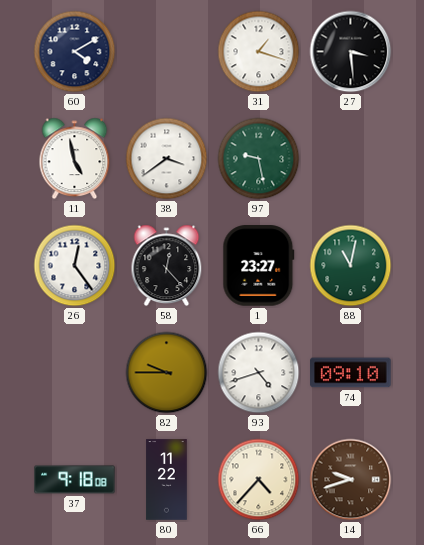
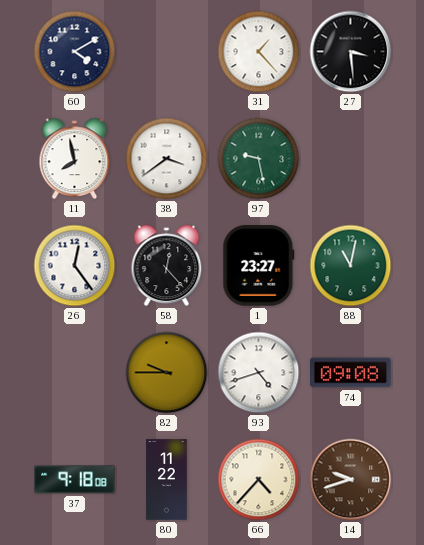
31: 1:18 -> 1:23 (259, 52)
11: 4:58 -> 7:58 (75, 159)
74: 09:10 -> 09:08 (351, 373)
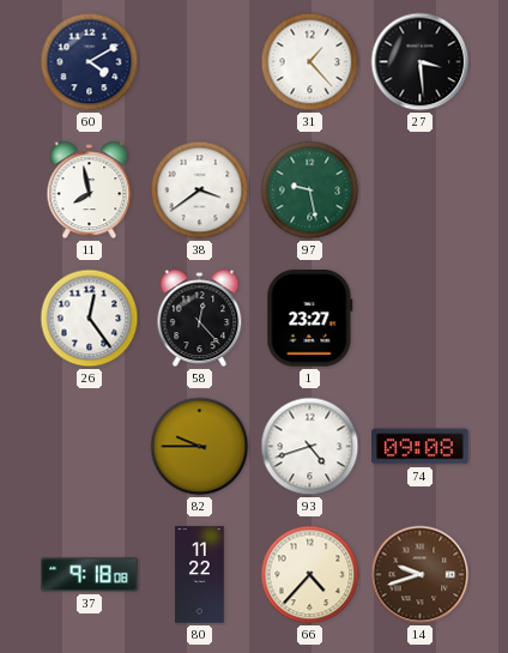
88: 11:02 -> none (351, 266)
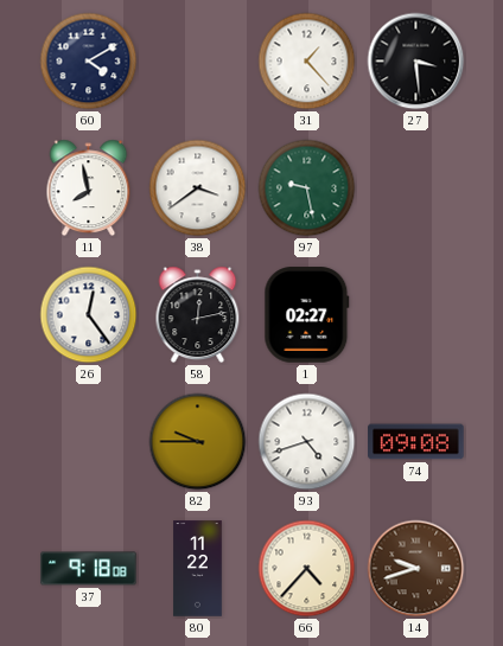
58: 12:23 -> 12:13 (198, 315)
1: 23:27 -> 02:27 (307, 315)
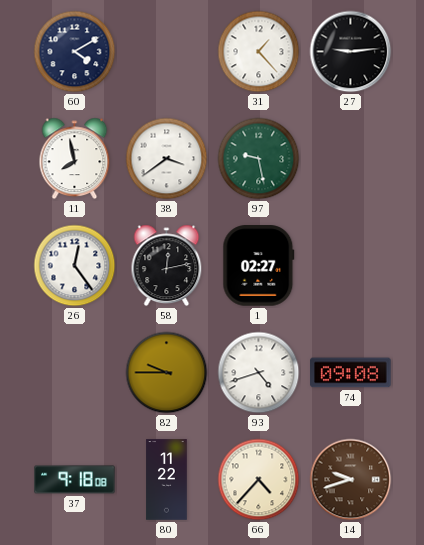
27: 3:29 -> 9:14 (351, 52)
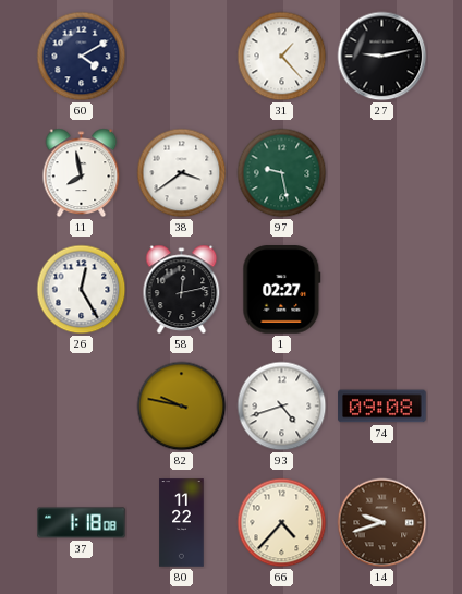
27: 9:14 -> 9:13 (382, 57)
26: 12:24 -> 12:25 (82, 290)
82: 9:45 -> 9:47 (182, 407)
37: 9:18 -> 1:18 (82, 523)
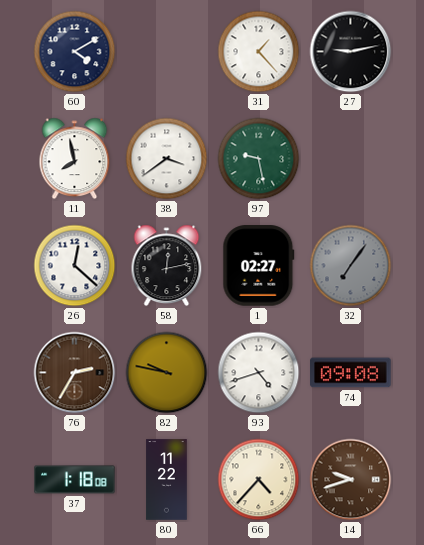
26: 12:25 -> 12:22 (75, 266)
32: none -> 7:06 (351, 266)
76: none -> 2:35 (75, 373)
